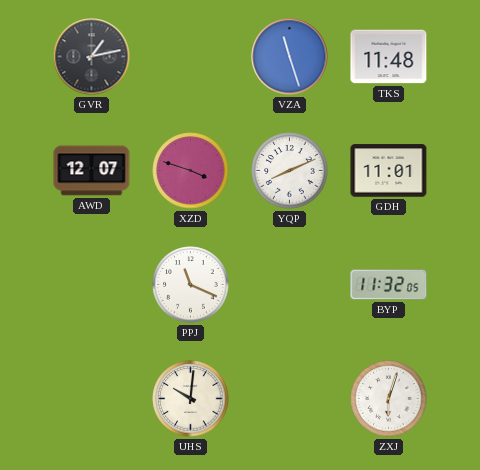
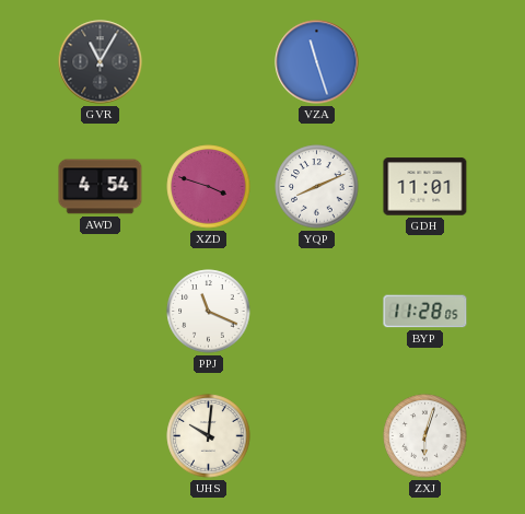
GVR: 1:13 -> 11:05 (101, 62)
TKS: 11:48 -> none (389, 57)
AWD: 12:07 -> 4:54 (101, 187)
BYP: 11:32 -> 11:28 (425, 312)
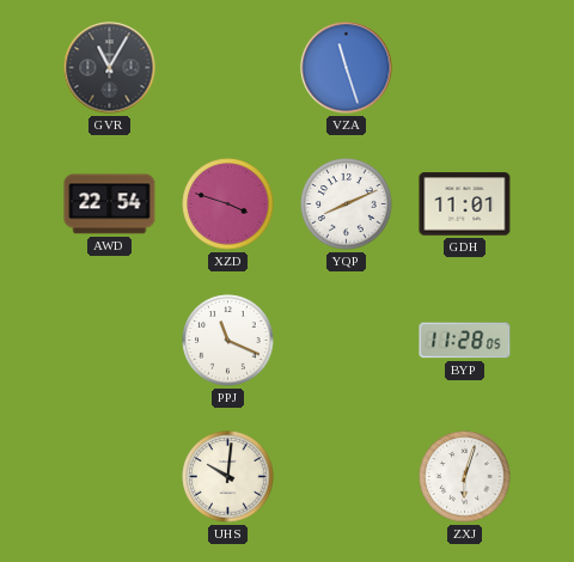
AWD: 4:54 -> 22:54 (110, 204)
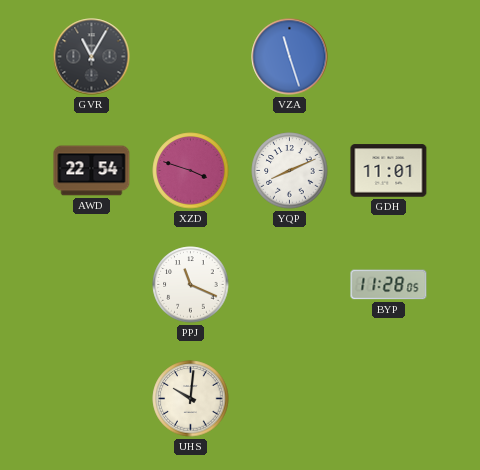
ZXJ: 6:03 -> none (465, 477)
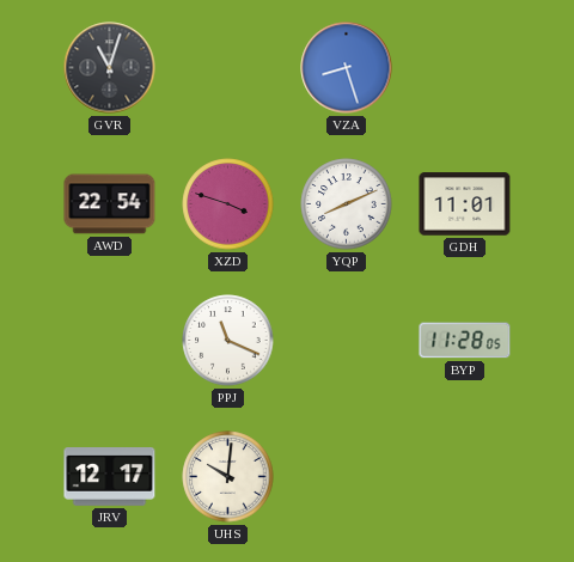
GVR: 11:05 -> 11:03 (110, 68)
VZA: 11:27 -> 8:27 (347, 68)
JRV: none -> 12:17 (110, 477)
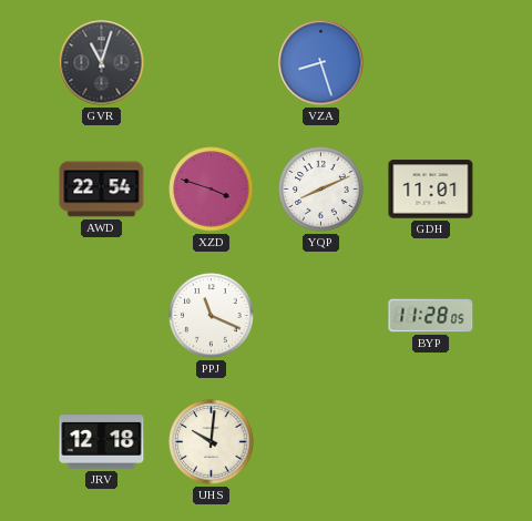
JRV: 12:17 -> 12:18 (102, 442)
